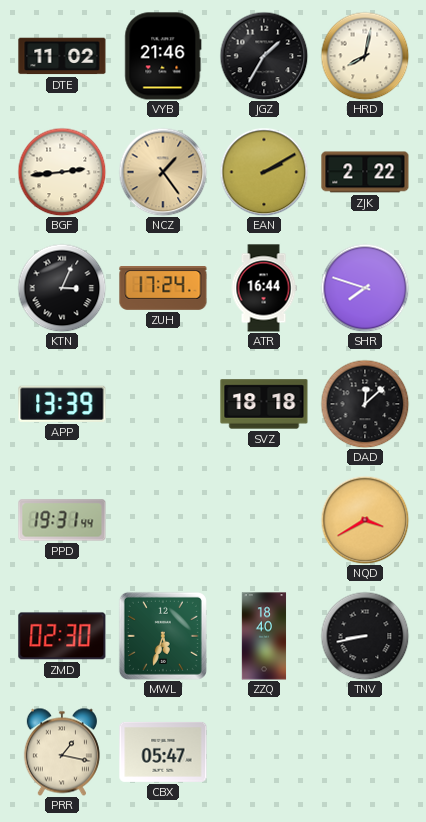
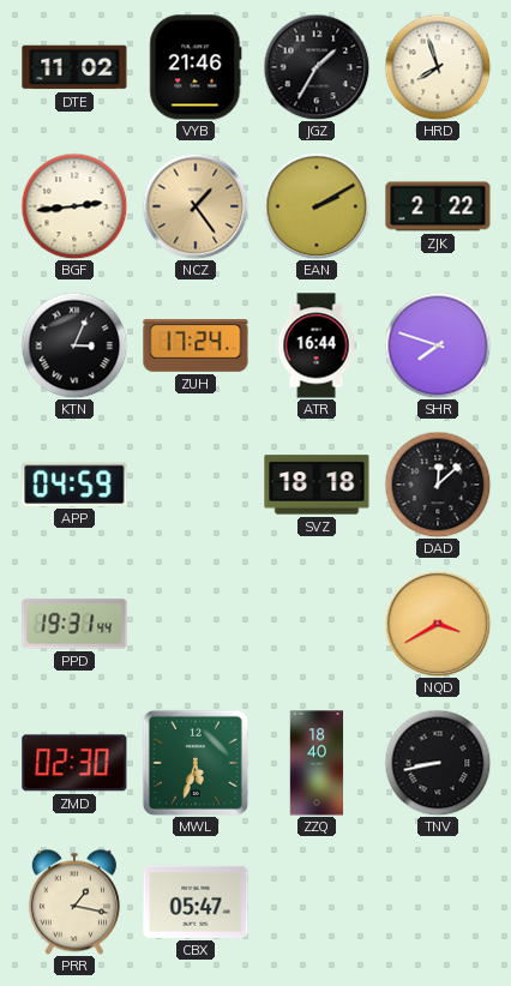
HRD: 8:02 -> 7:57 (438, 67)
APP: 13:39 -> 04:59 (74, 485)
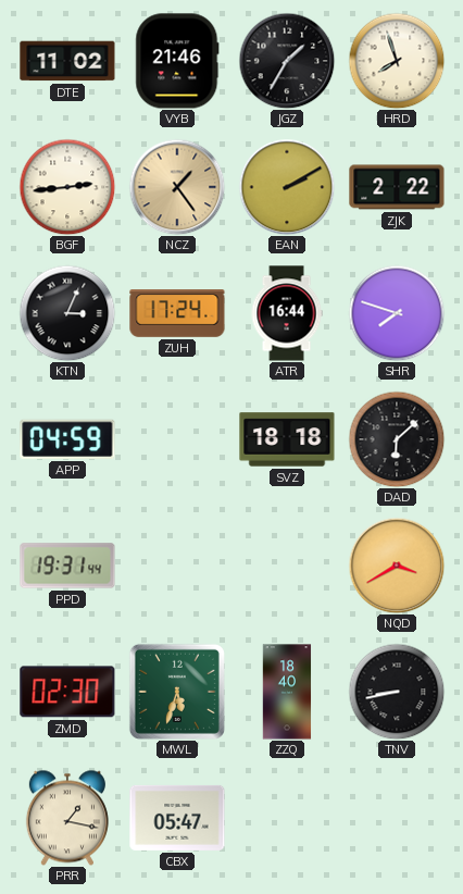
DAD: 12:08 -> 6:08 (397, 439)
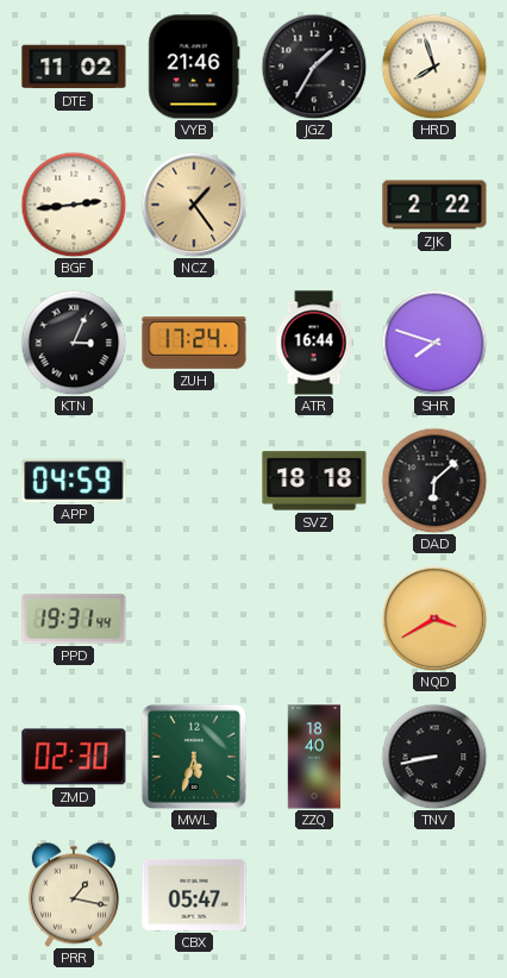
EAN: 2:10 -> none (287, 187)
